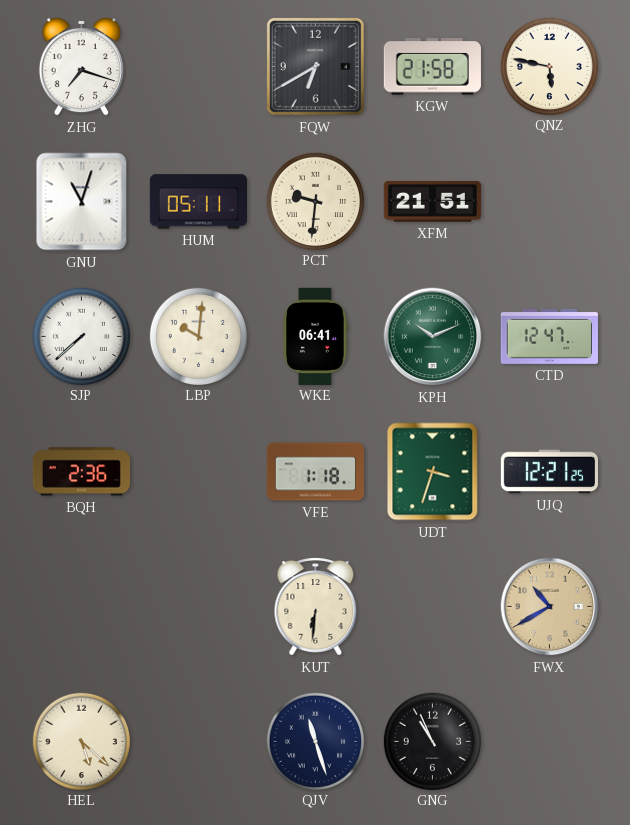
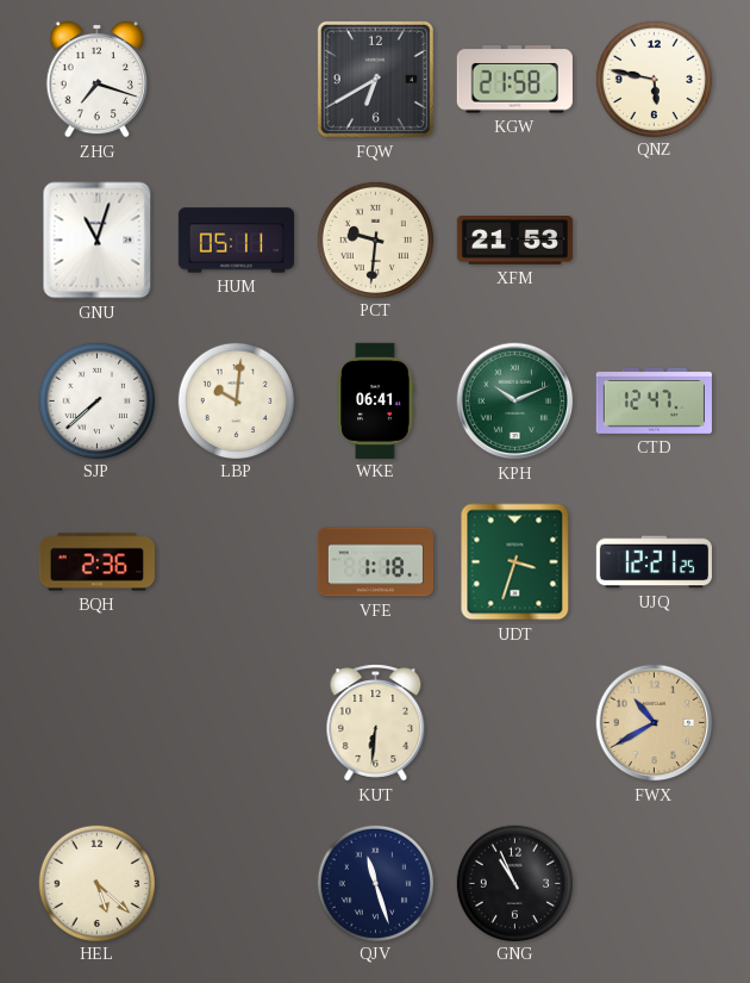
XFM: 21:51 -> 21:53 (514, 241)
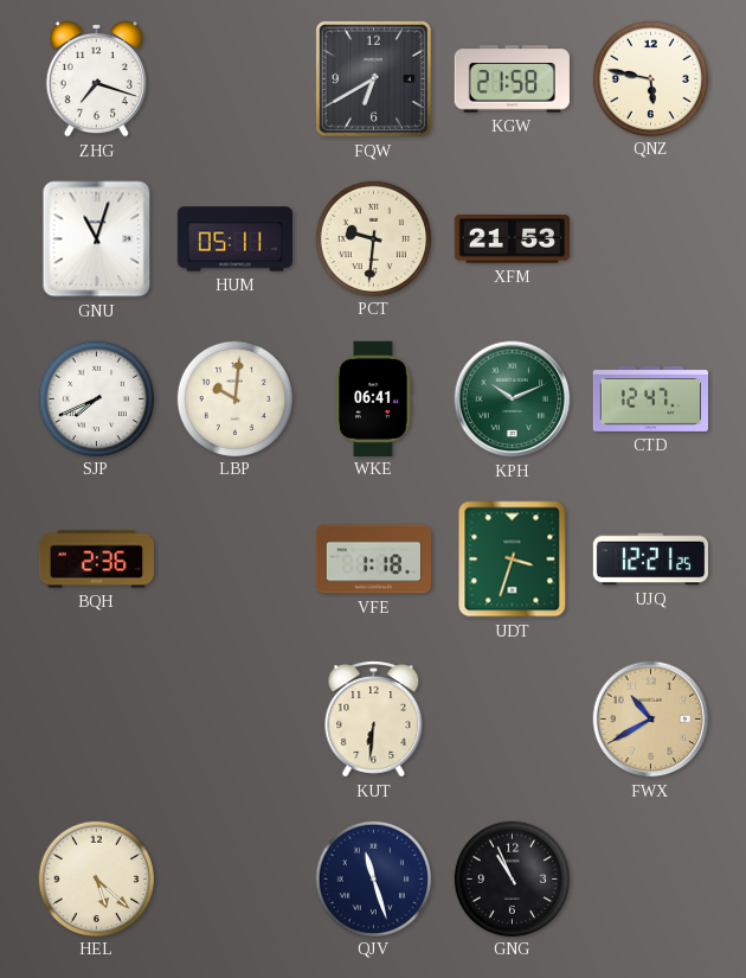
SJP: 7:38 -> 7:41 (96, 398)
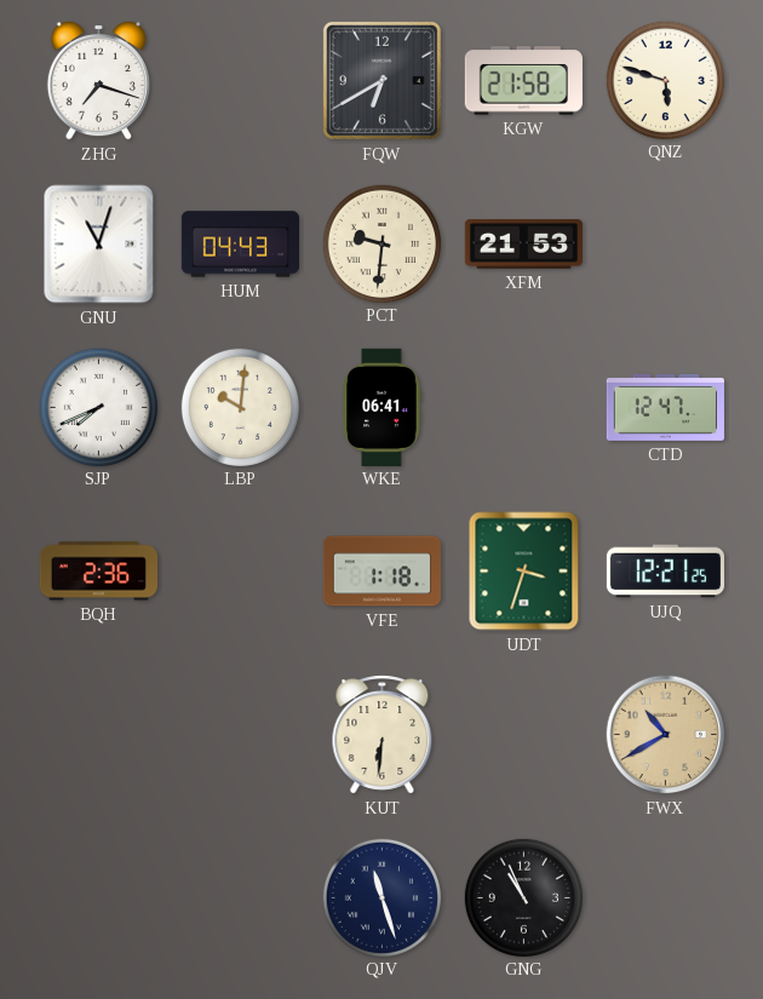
QNZ: 5:47 -> 5:48 (665, 80)
HUM: 05:11 -> 04:43 (240, 245)
KPH: 10:11 -> none (513, 399)
HEL: 5:22 -> none (96, 878)
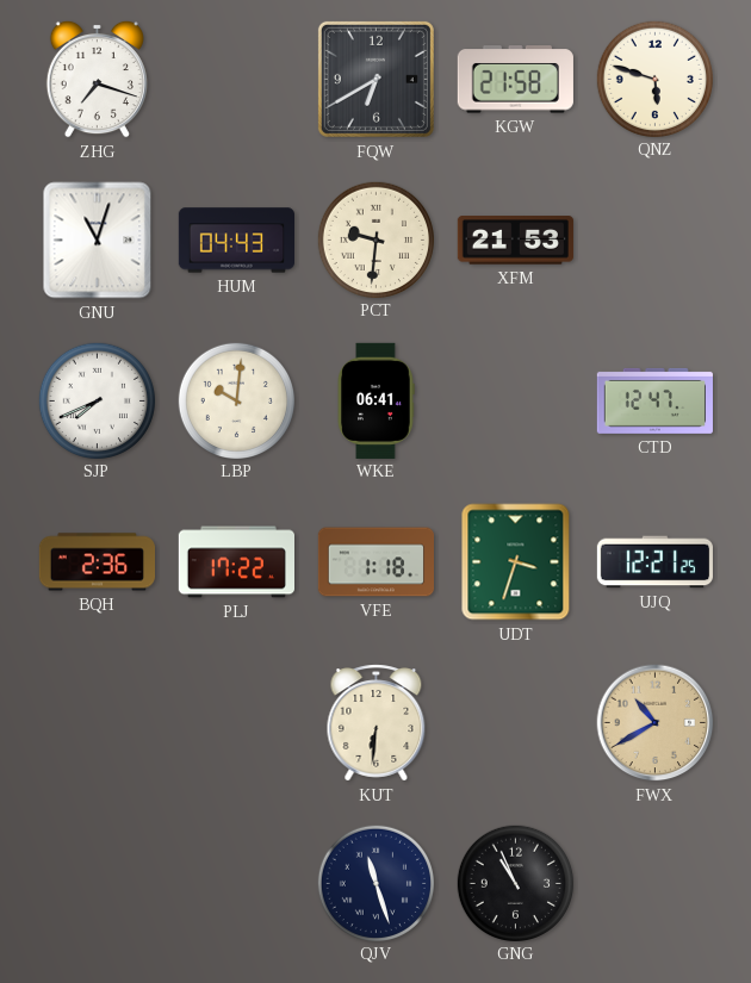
PLJ: none -> 17:22 (236, 562)
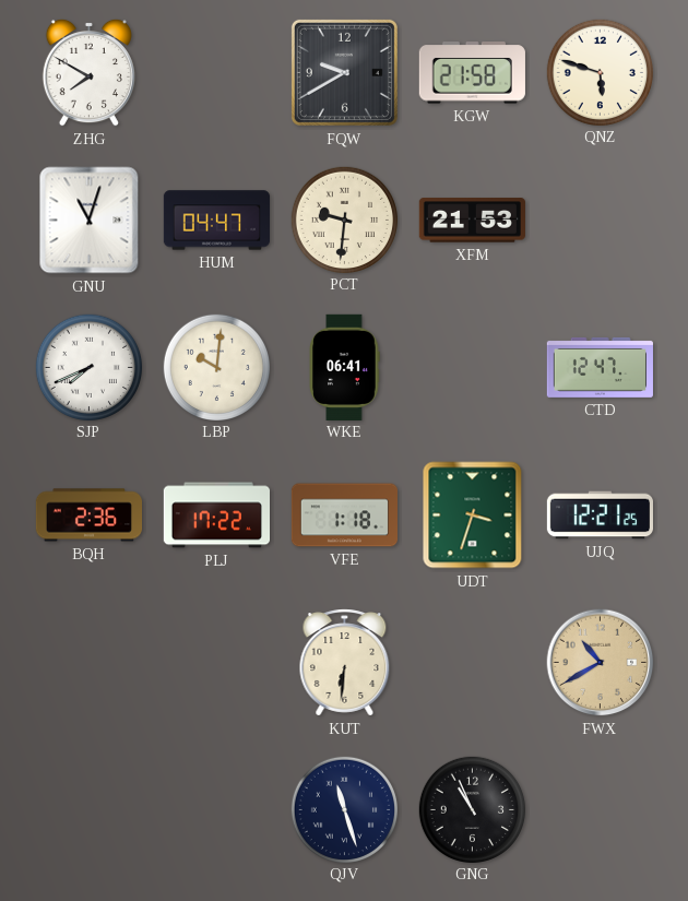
ZHG: 7:18 -> 7:50 (88, 72)
FQW: 6:40 -> 9:40 (344, 72)
HUM: 04:43 -> 04:47 (216, 221)
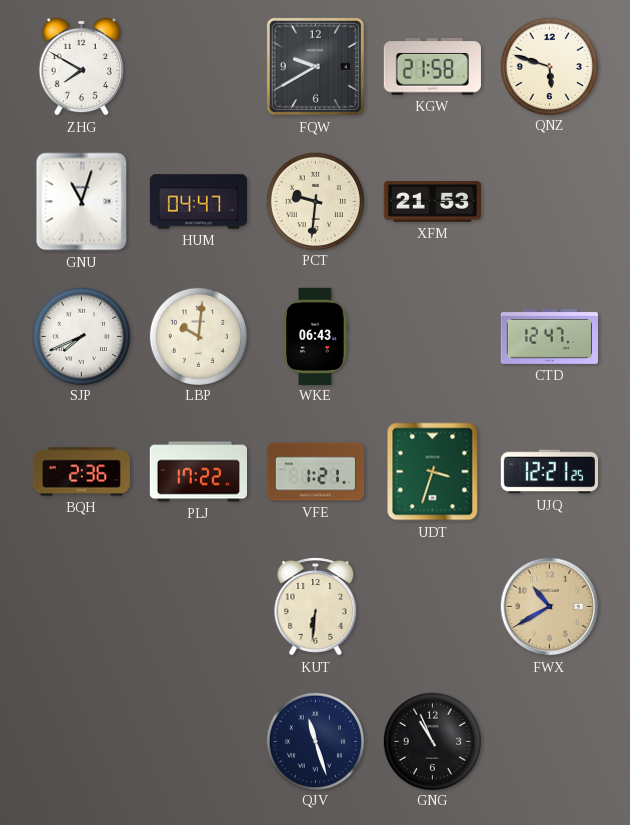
WKE: 06:41 -> 06:43 (315, 336)
VFE: 1:18 -> 1:21 (315, 472)
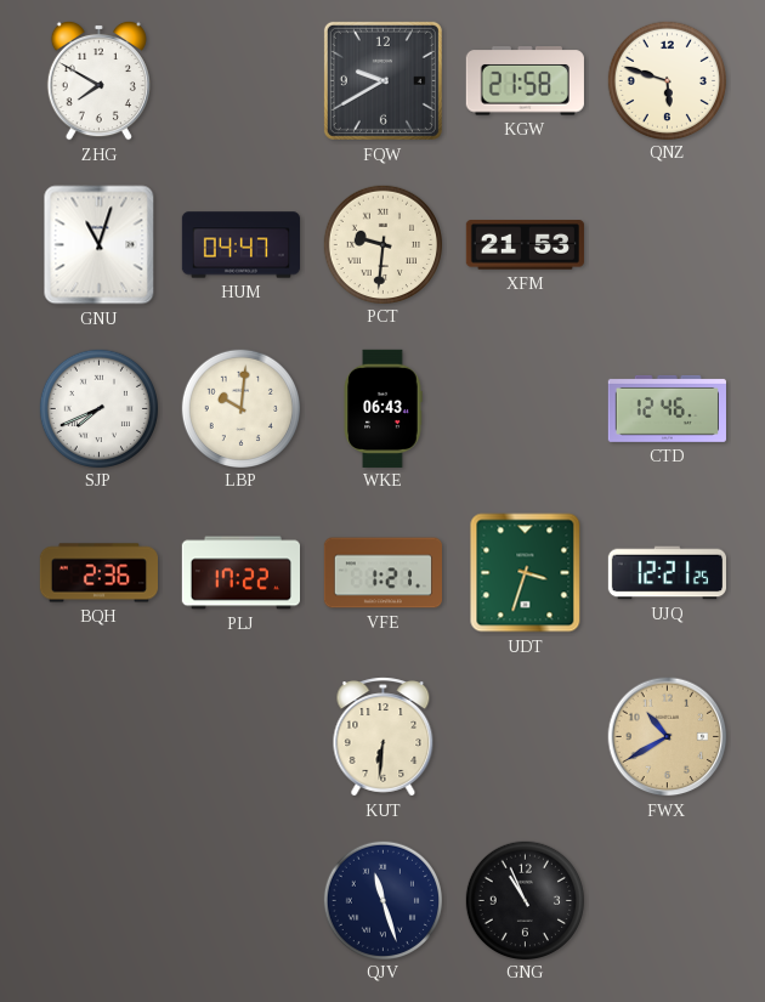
CTD: 12:47 -> 12:46 (667, 408)
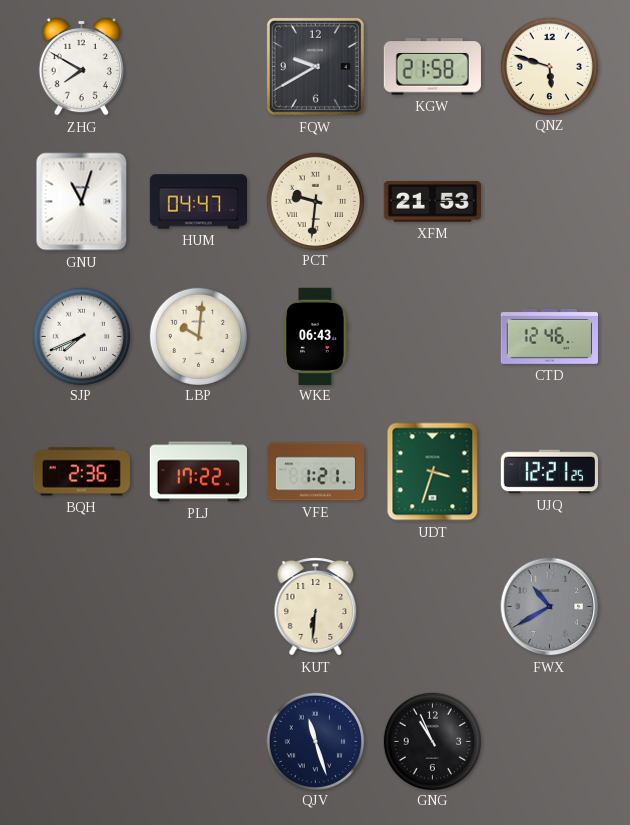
FWX dial: champagne -> grey (550, 607)
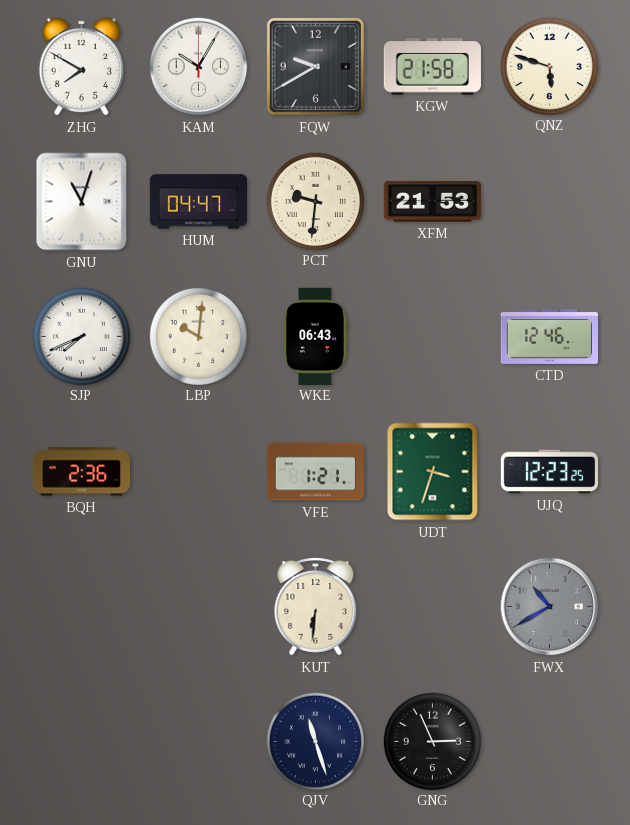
KAM: none -> 10:05 (199, 67)
PLJ: 17:22 -> none (198, 472)
UJQ: 12:21 -> 12:23 (549, 472)
GNG: 10:56 -> 2:56 (432, 741)
